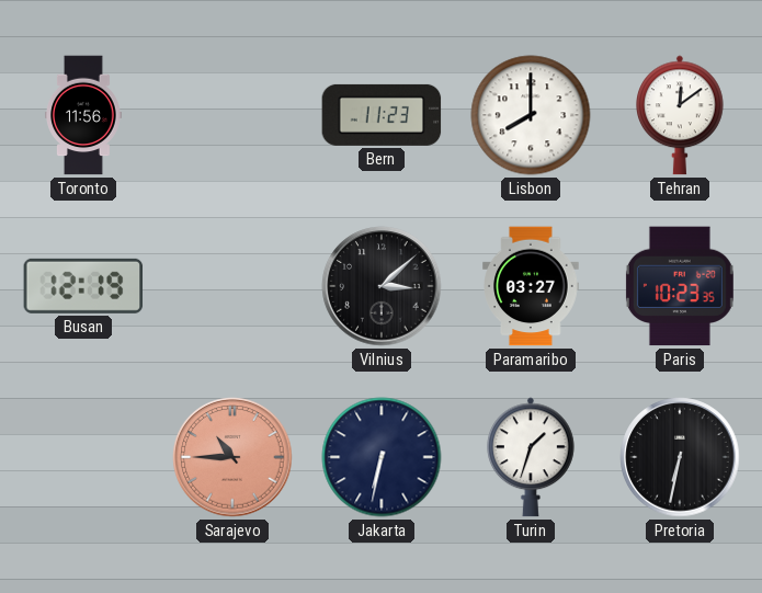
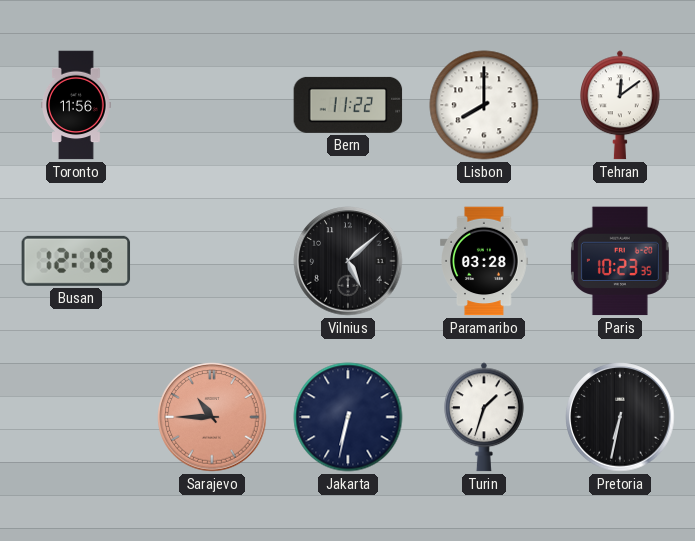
Bern: 11:23 -> 11:22 (348, 105)
Vilnius: 3:08 -> 5:08 (348, 261)
Paramaribo: 03:27 -> 03:28 (485, 261)
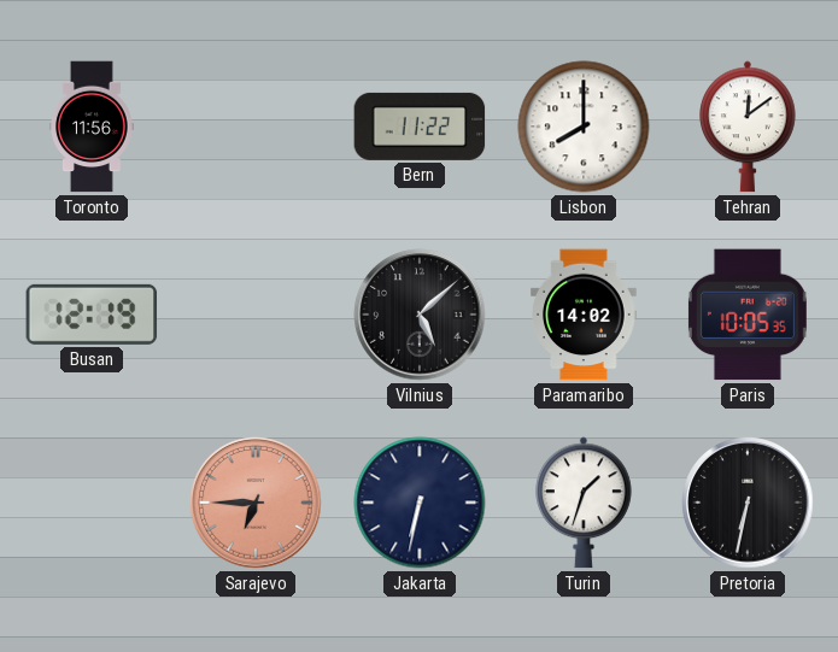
Paramaribo: 03:28 -> 14:02 (585, 315)
Paris: 10:23 -> 10:05 (748, 315)
Sarajevo: 10:45 -> 6:45 (256, 503)
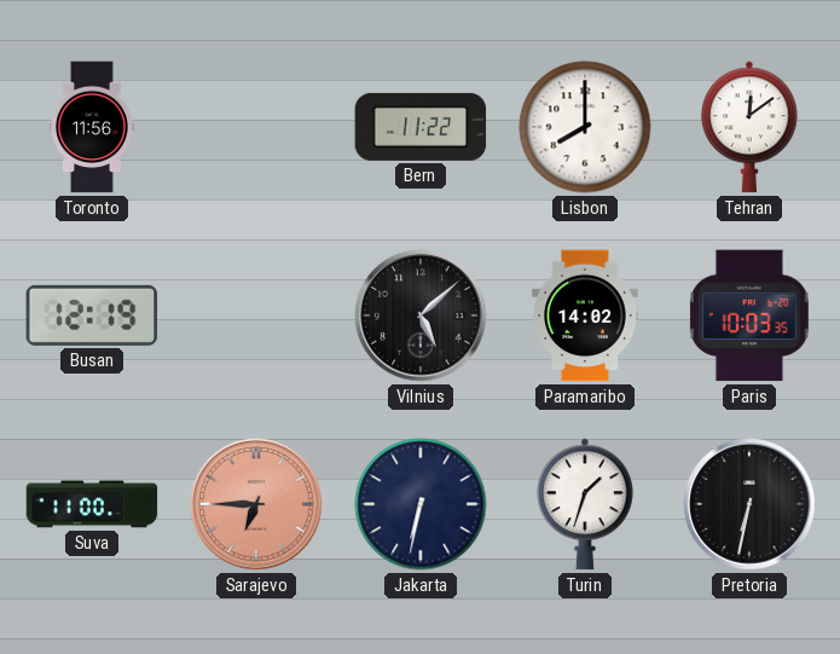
Paris: 10:05 -> 10:03 (749, 316)
Suva: none -> 11:00 (92, 504)
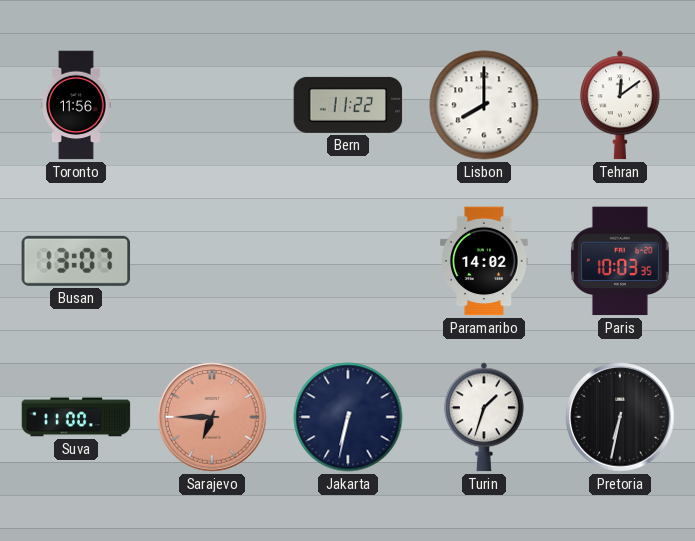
Busan: 12:19 -> 13:07 (76, 261)
Vilnius: 5:08 -> none (421, 316)
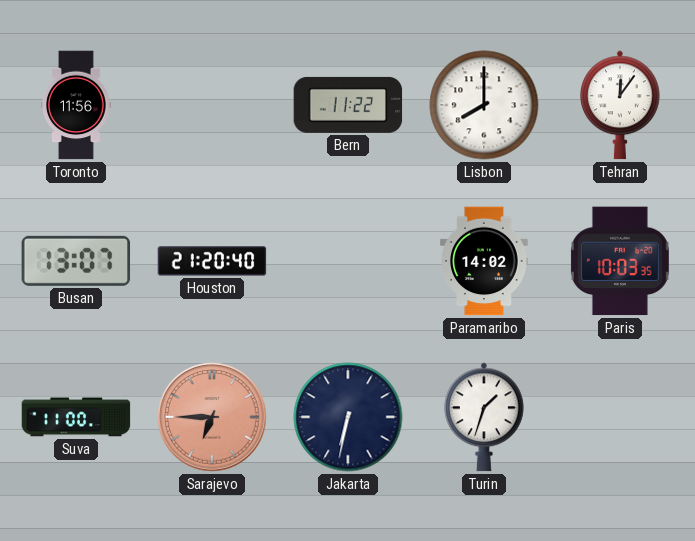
Tehran: 12:09 -> 12:06 (621, 105)
Houston: none -> 21:20 (212, 261)
Pretoria: 6:32 -> none (620, 417)
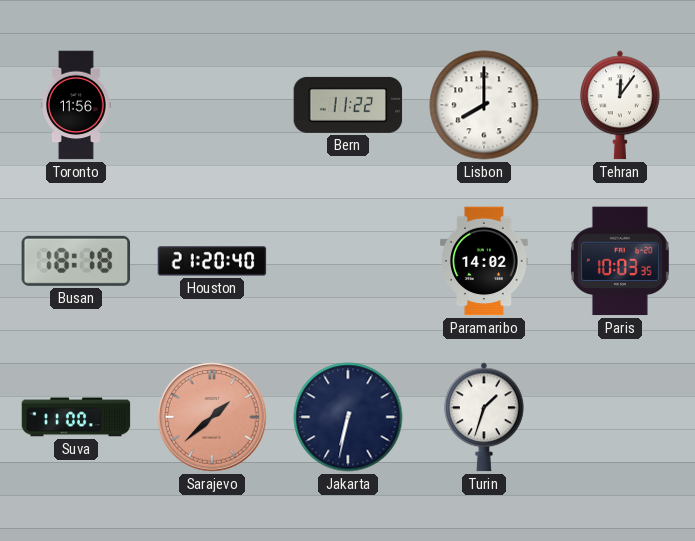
Busan: 13:07 -> 18:18 (76, 261)
Sarajevo: 6:45 -> 1:38 (212, 417)
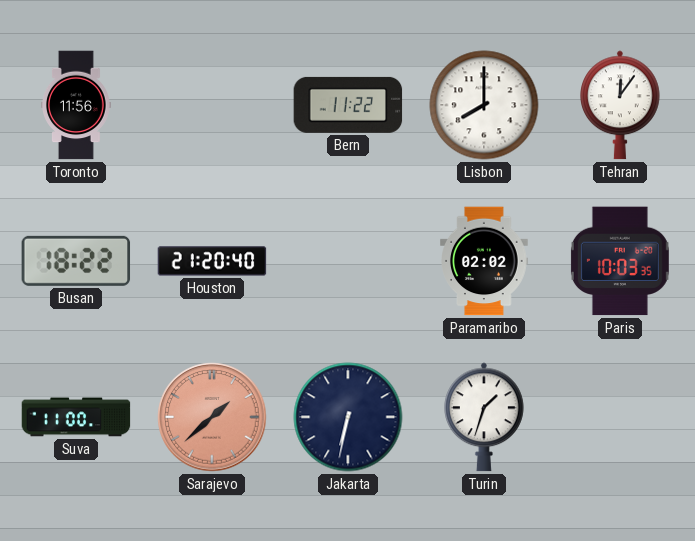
Busan: 18:18 -> 18:22 (76, 261)
Paramaribo: 14:02 -> 02:02 (485, 261)
